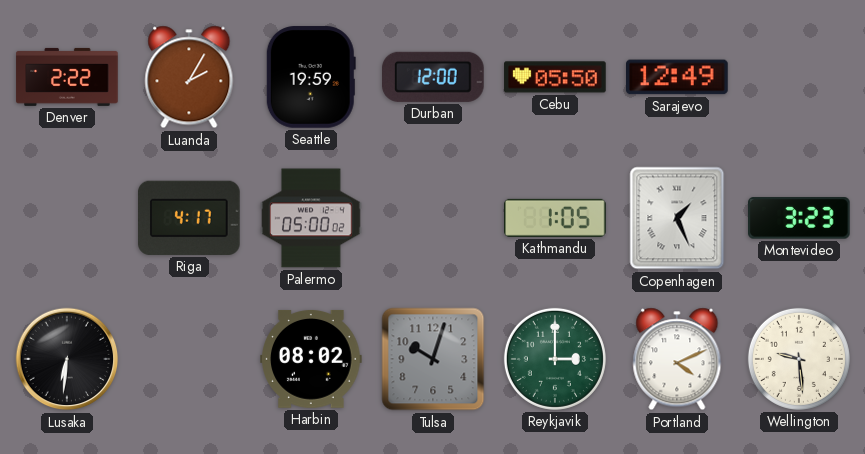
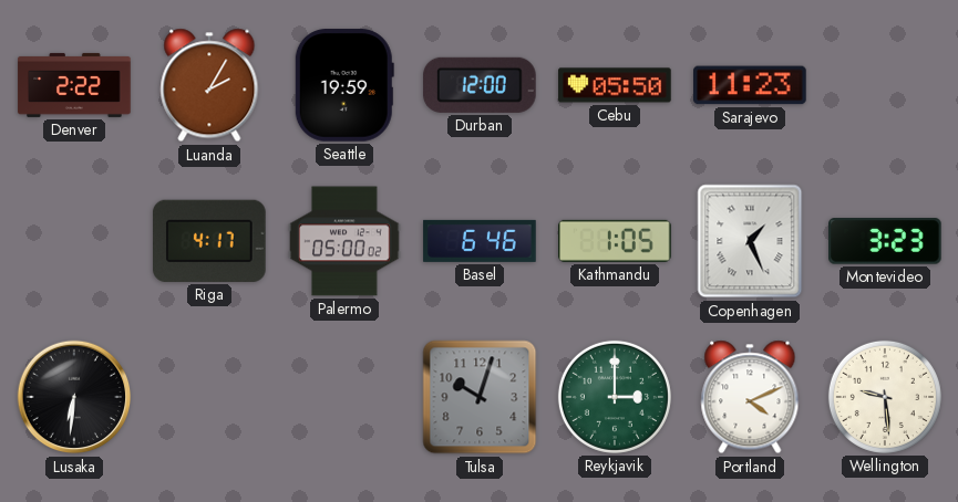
Sarajevo: 12:49 -> 11:23 (751, 85)
Basel: none -> 6:46 (480, 241)
Harbin: 08:02 -> none (311, 359)
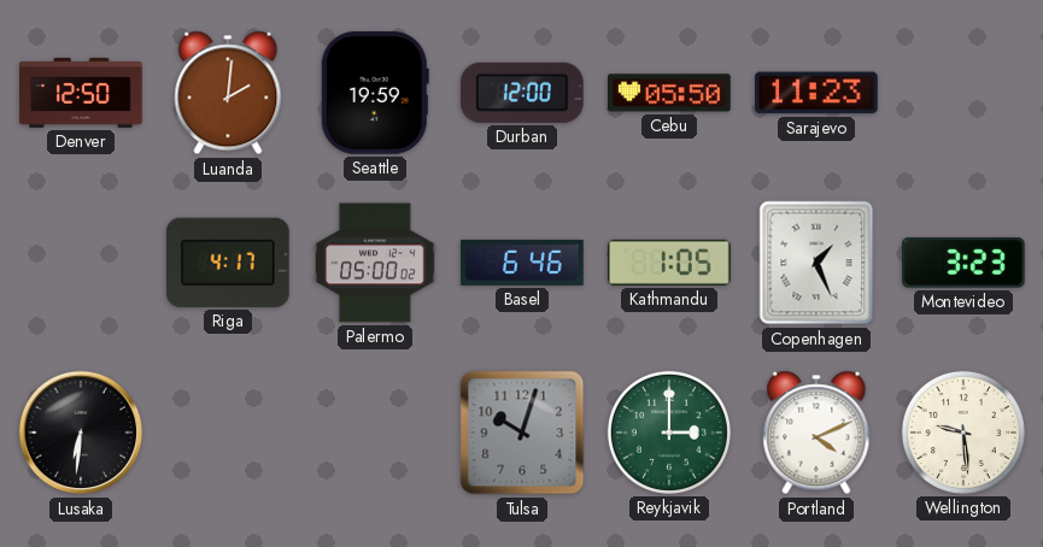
Denver: 2:22 -> 12:50 (81, 93)
Luanda: 2:05 -> 2:01 (228, 93)
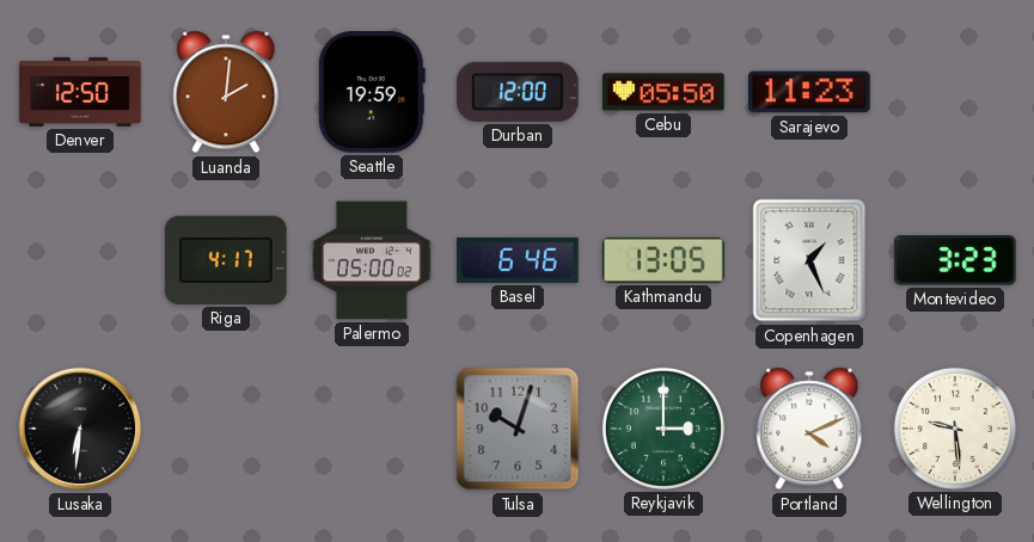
Kathmandu: 1:05 -> 13:05 (663, 260)
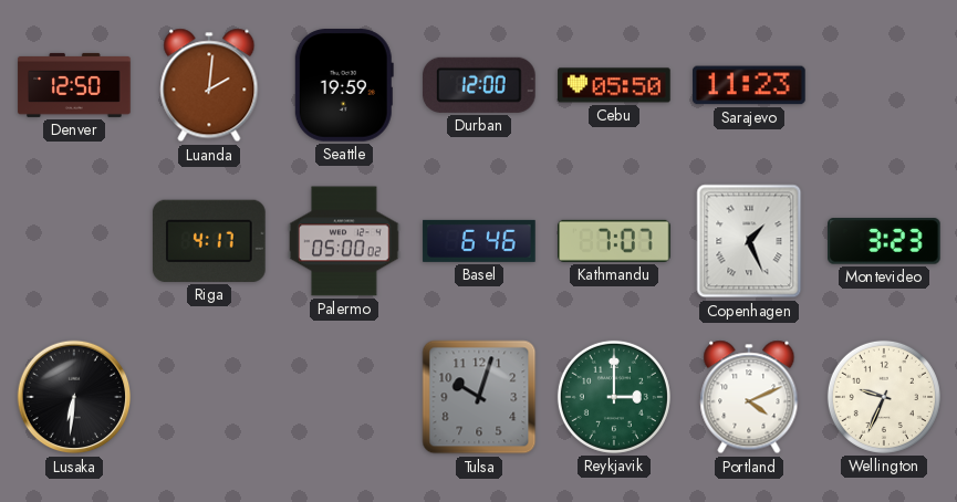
Kathmandu: 13:05 -> 7:07 (614, 241)
Wellington: 9:29 -> 9:34 (884, 397)
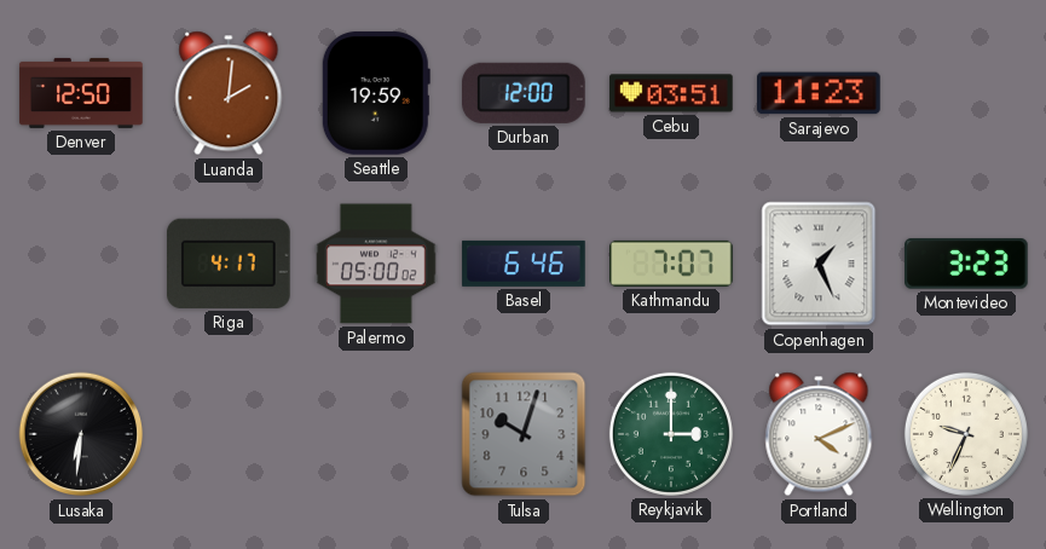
Cebu: 05:50 -> 03:51 (671, 93)
